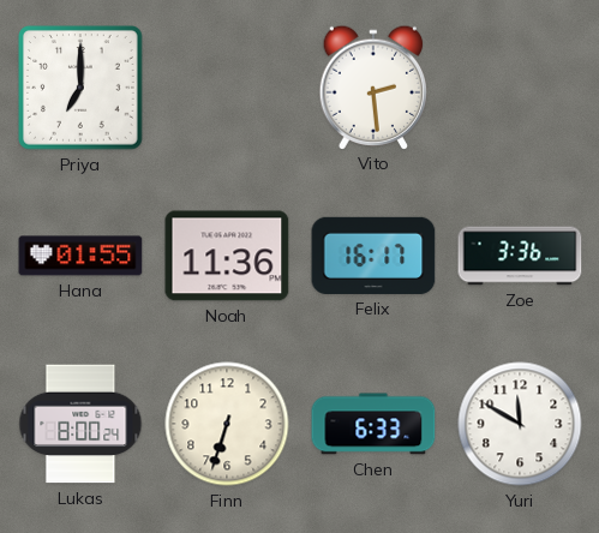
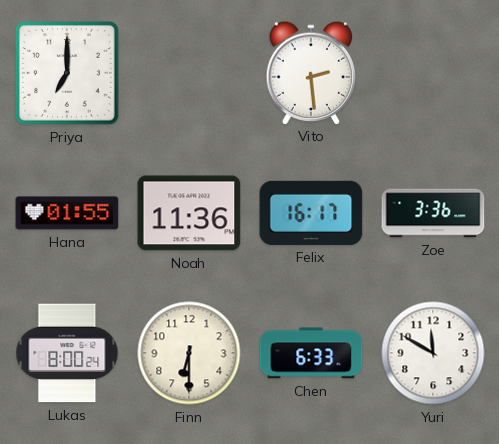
Finn: 6:33 -> 6:30 (189, 353)
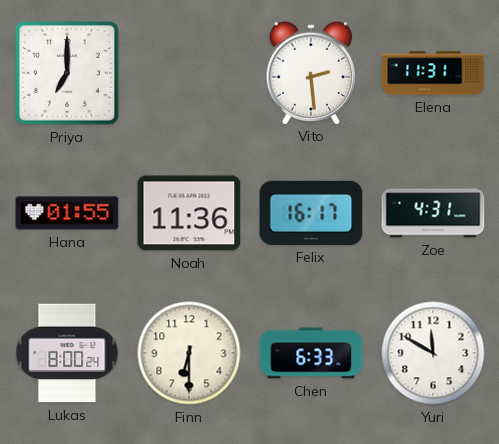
Elena: none -> 11:31 (433, 73)
Zoe: 3:36 -> 4:31 (433, 213)
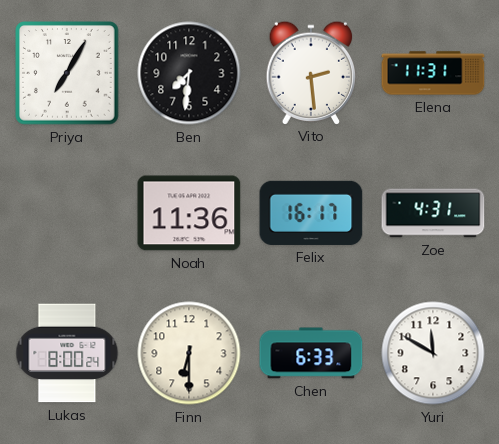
Priya: 7:00 -> 7:05 (68, 74)
Ben: none -> 7:31 (189, 73)
Hana: 01:55 -> none (67, 213)
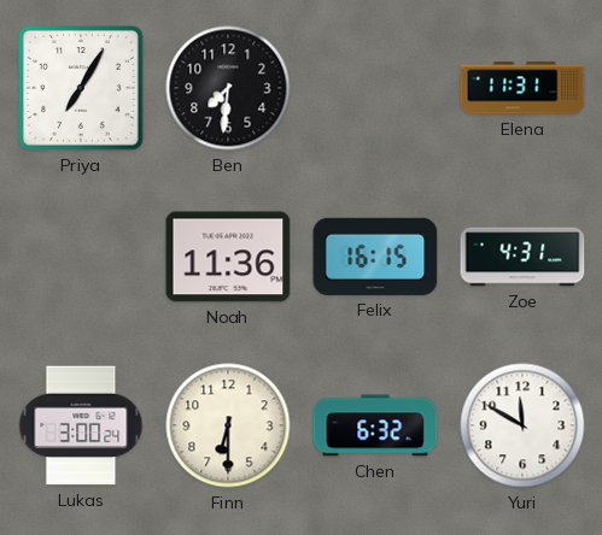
Vito: 2:29 -> none (311, 72)
Felix: 16:17 -> 16:15 (375, 257)
Lukas: 8:00 -> 3:00 (81, 425)
Chen: 6:33 -> 6:32 (375, 425)
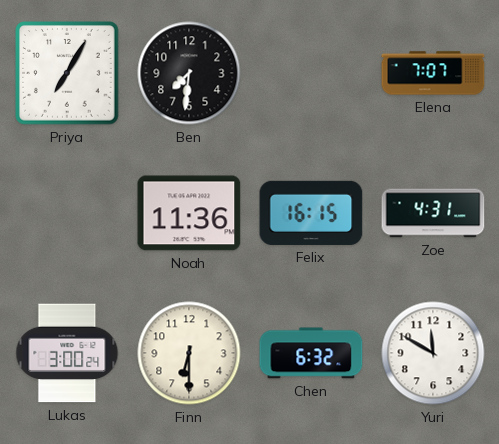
Elena: 11:31 -> 7:07 (433, 73)
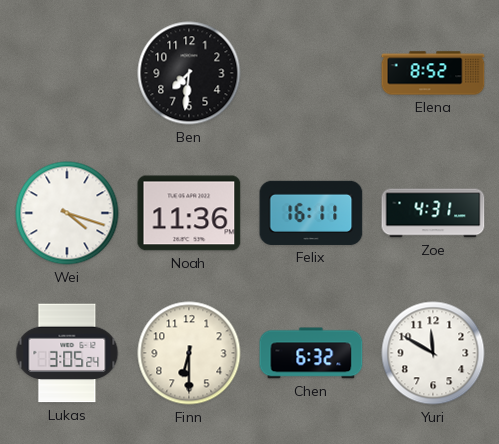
Priya: 7:05 -> none (68, 74)
Elena: 7:07 -> 8:52 (433, 73)
Wei: none -> 4:18 (67, 213)
Felix: 16:15 -> 16:11 (311, 213)
Lukas: 3:00 -> 3:05 (67, 353)
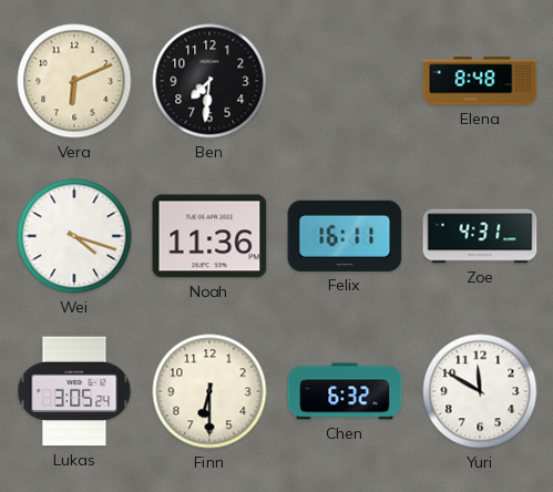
Vera: none -> 6:11 (74, 81)
Elena: 8:52 -> 8:48 (480, 81)
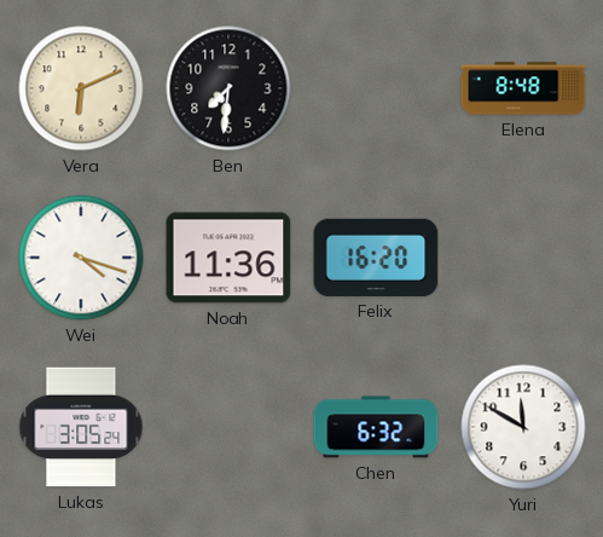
Felix: 16:11 -> 16:20 (376, 258)
Zoe: 4:31 -> none (480, 236)
Finn: 6:30 -> none (209, 391)
